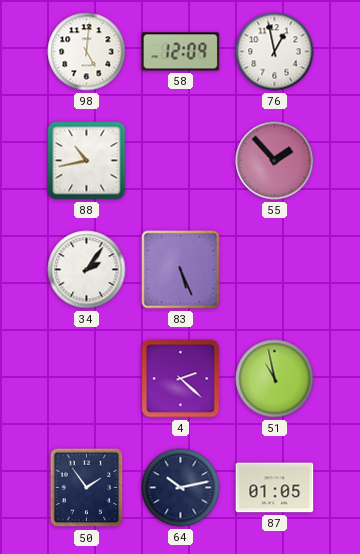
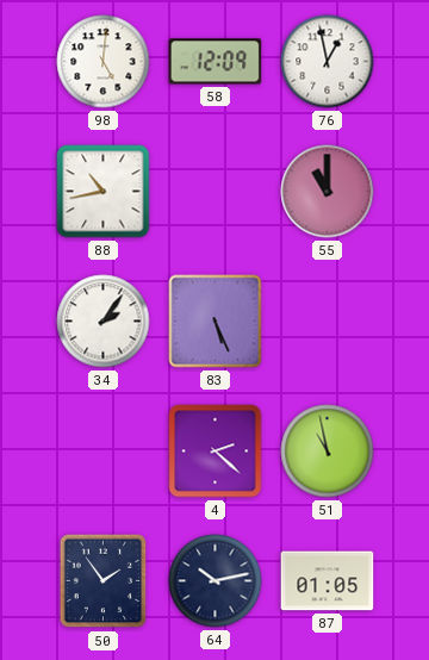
55: 1:53 -> 11:00 (328, 192)
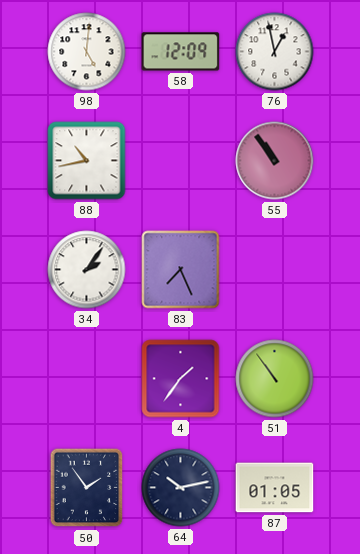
55: 11:00 -> 10:54 (275, 161)
83: 5:26 -> 7:26 (181, 270)
4: 2:22 -> 1:36 (181, 379)
51: 10:58 -> 10:54 (275, 379)
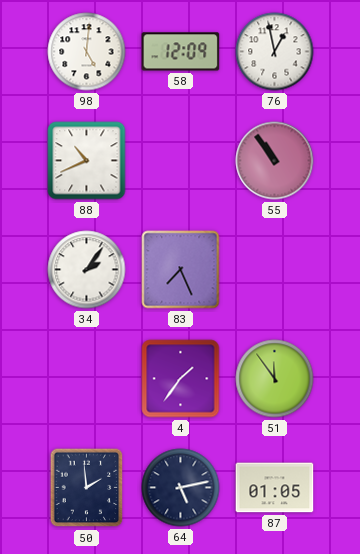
88: 10:43 -> 10:41 (87, 161)
51: 10:54 -> 11:54 (275, 379)
50: 1:54 -> 1:59 (87, 488)
64: 10:13 -> 5:13 (181, 488)
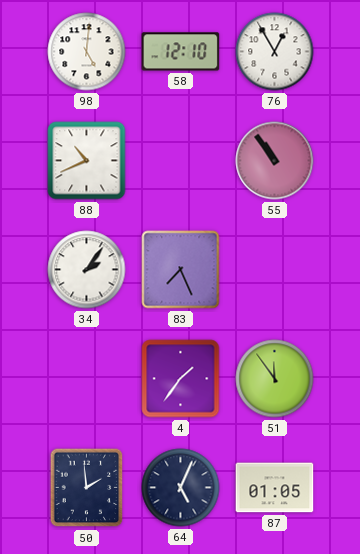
58: 12:09 -> 12:10 (181, 52)
76: 12:58 -> 12:55 (275, 52)
64: 5:13 -> 5:04 (181, 488)
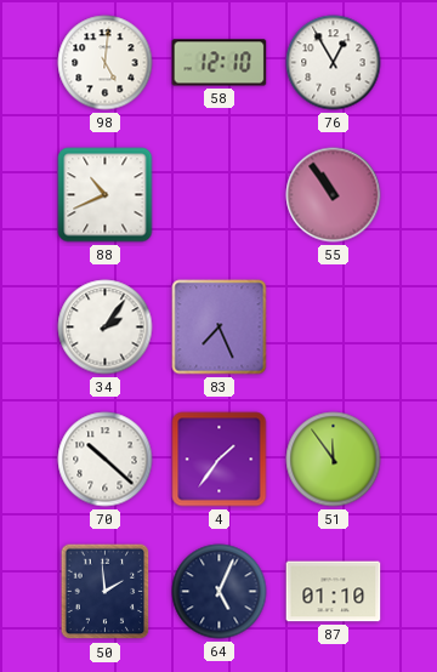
70: none -> 10:22 (106, 460)
87: 01:05 -> 01:10 (334, 592)
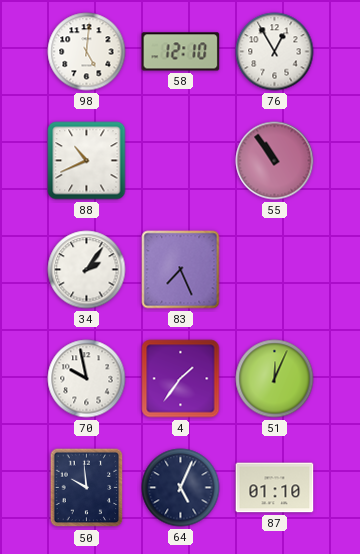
70: 10:22 -> 9:58 (87, 379)
51: 11:54 -> 12:04 (275, 379)
50: 1:59 -> 9:59 (87, 488)
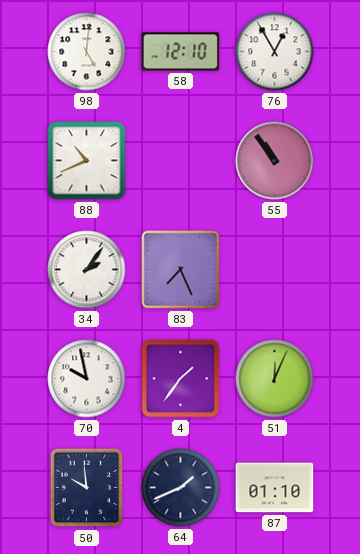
64: 5:04 -> 1:41 (181, 488)
